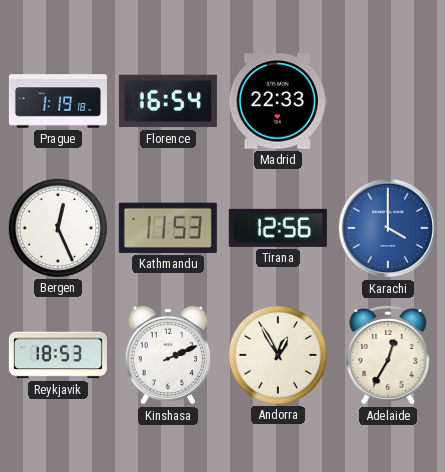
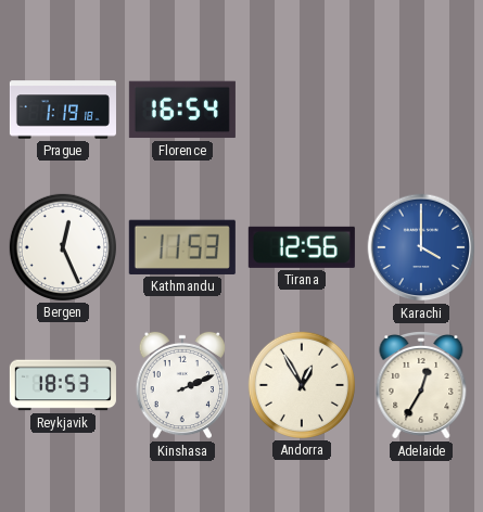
Madrid: 22:33 -> none (278, 101)
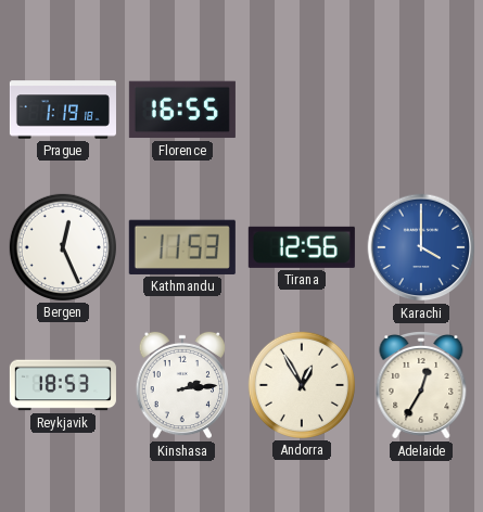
Florence: 16:54 -> 16:55 (182, 110)
Kinshasa: 2:11 -> 2:14 (182, 385)
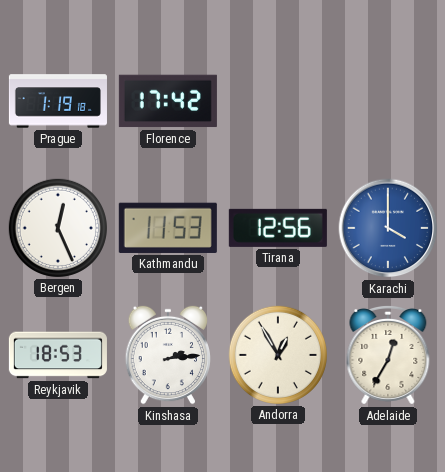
Florence: 16:55 -> 17:42 (168, 101)
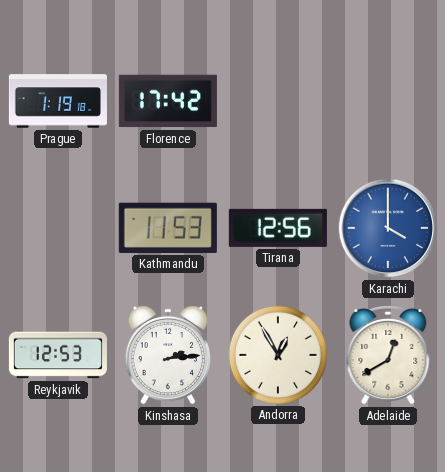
Bergen: 12:26 -> none (58, 228)
Reykjavik: 18:53 -> 12:53 (58, 355)
Adelaide: 12:35 -> 12:40 (388, 355)
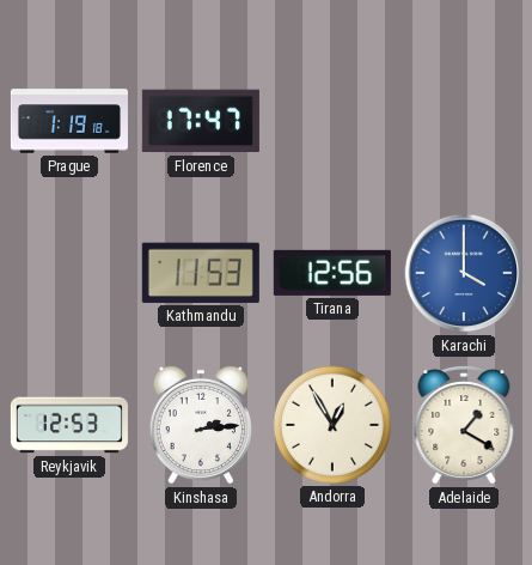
Florence: 17:42 -> 17:47 (201, 121)
Adelaide: 12:40 -> 1:20 (464, 425)
